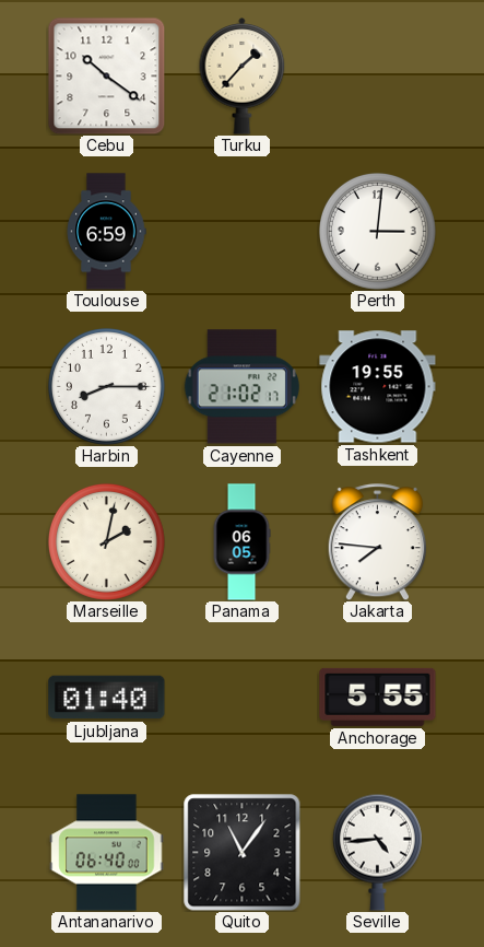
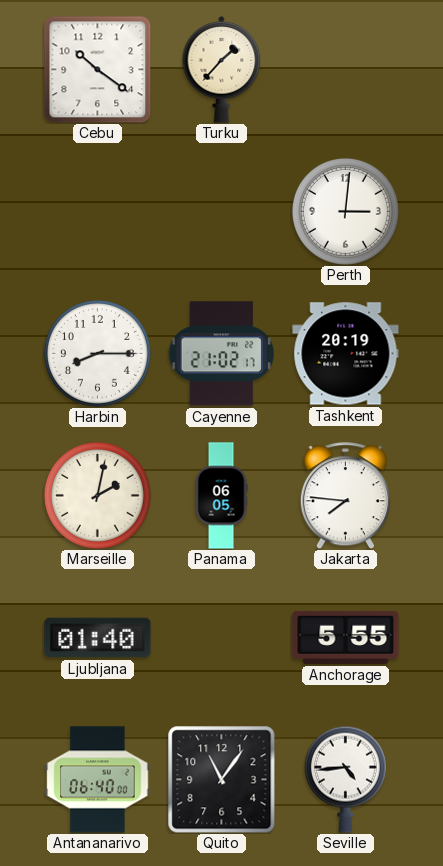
Toulouse: 6:59 -> none (106, 232)
Tashkent: 19:55 -> 20:19 (346, 354)
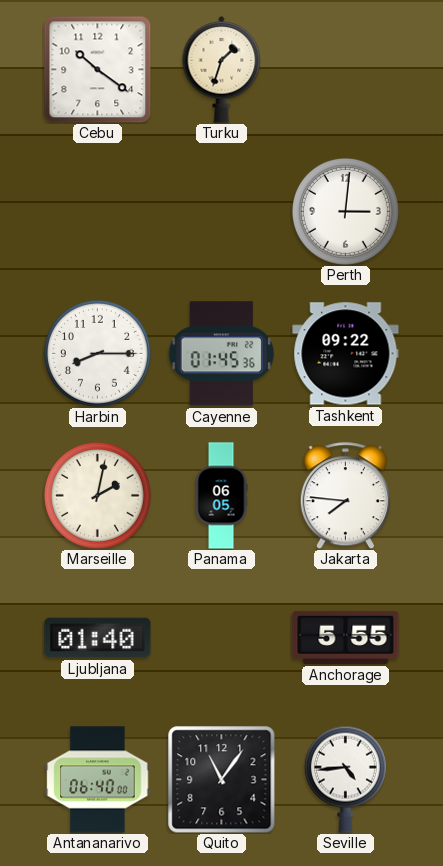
Turku: 1:37 -> 1:33 (222, 70)
Cayenne: 21:02 -> 01:45 (221, 354)
Tashkent: 20:19 -> 09:22 (346, 354)
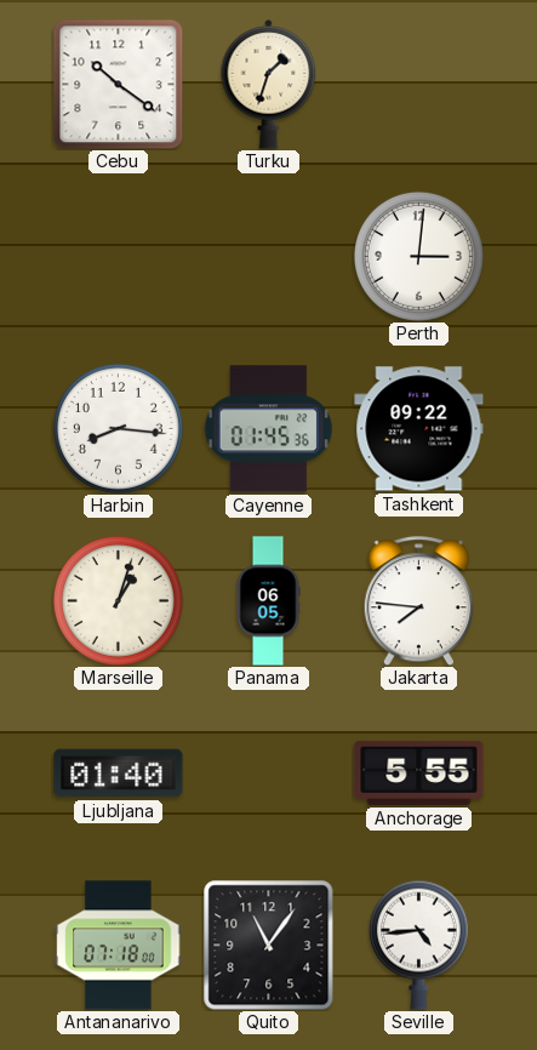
Harbin: 8:15 -> 8:16 (118, 428)
Marseille: 2:02 -> 1:03 (118, 600)
Antananarivo: 06:40 -> 07:18 (119, 946)
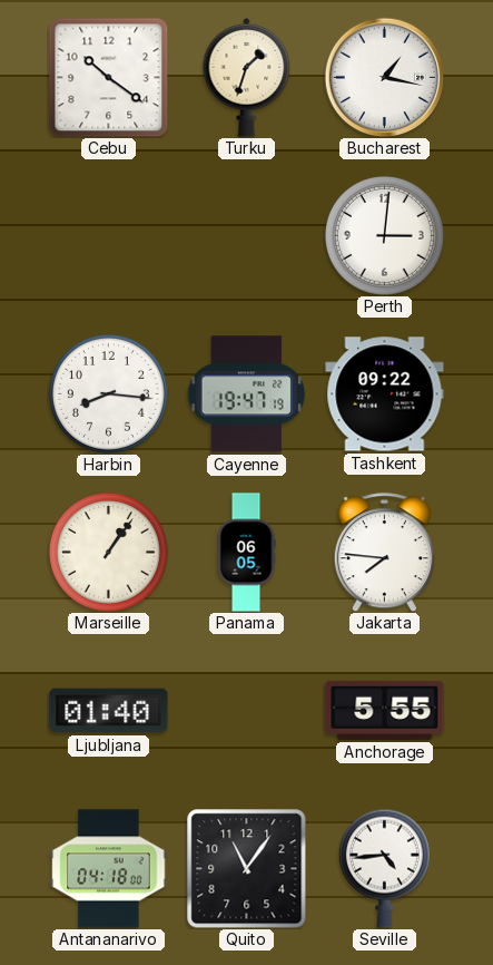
Bucharest: none -> 1:17 (384, 77)
Cayenne: 01:45 -> 19:47 (246, 394)
Marseille: 1:03 -> 1:06 (108, 552)
Antananarivo: 07:18 -> 04:18 (109, 869)
